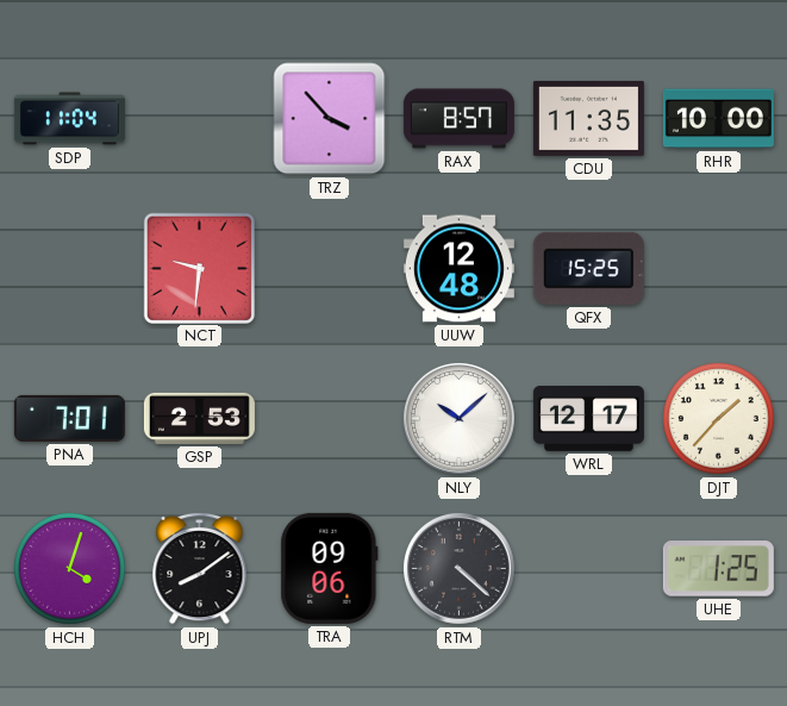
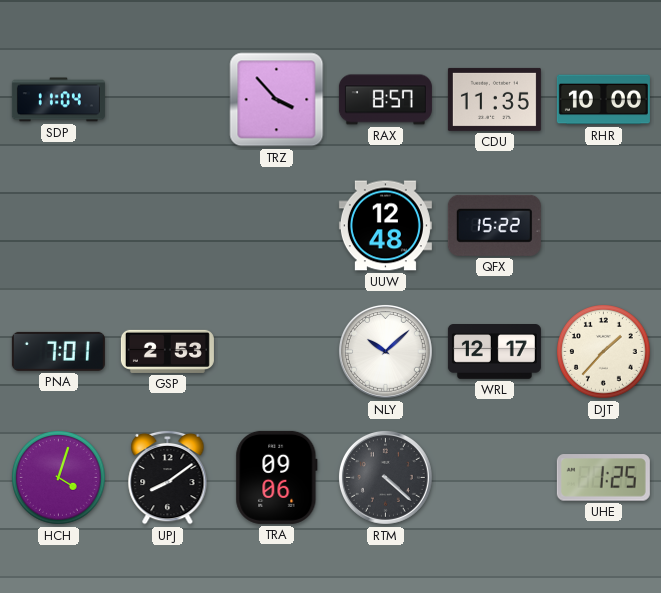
NCT: 9:31 -> none (199, 268)
QFX: 15:25 -> 15:22 (494, 225)
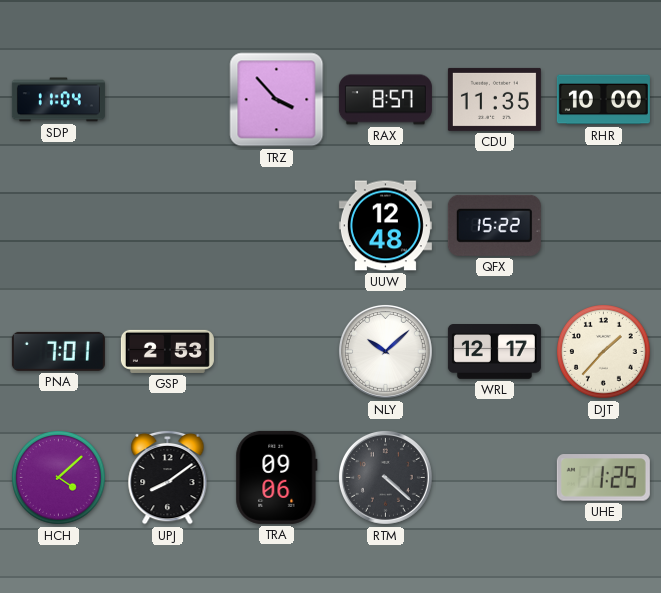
HCH: 4:03 -> 4:08 (59, 478)
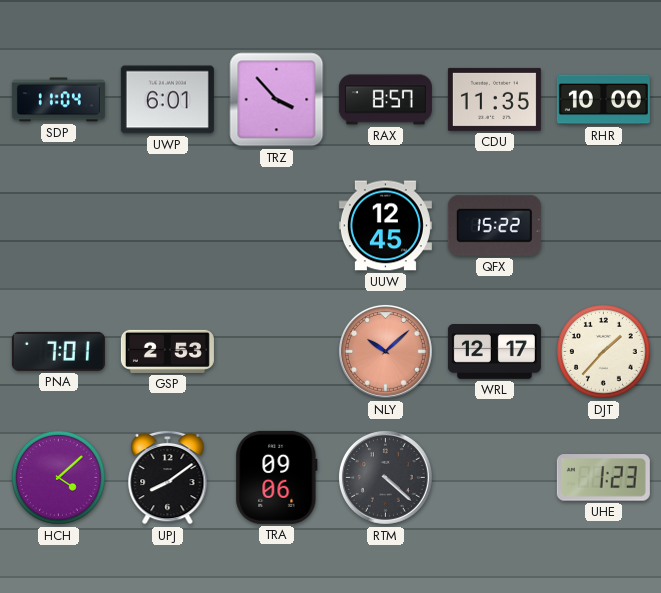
UWP: none -> 6:01 (167, 100)
UUW: 12:48 -> 12:45 (385, 226)
NLY dial: white -> salmon (385, 351)
UHE: 1:25 -> 1:23 (603, 478)
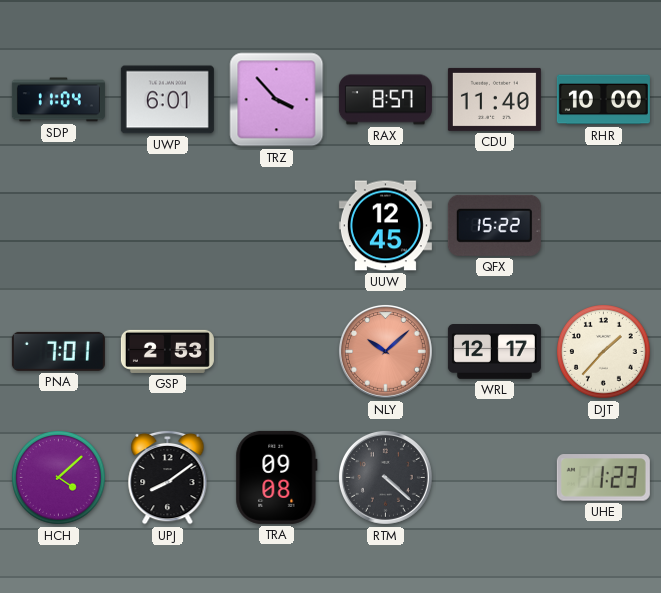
CDU: 11:35 -> 11:40 (494, 99)
TRA: 09:06 -> 09:08 (277, 477)
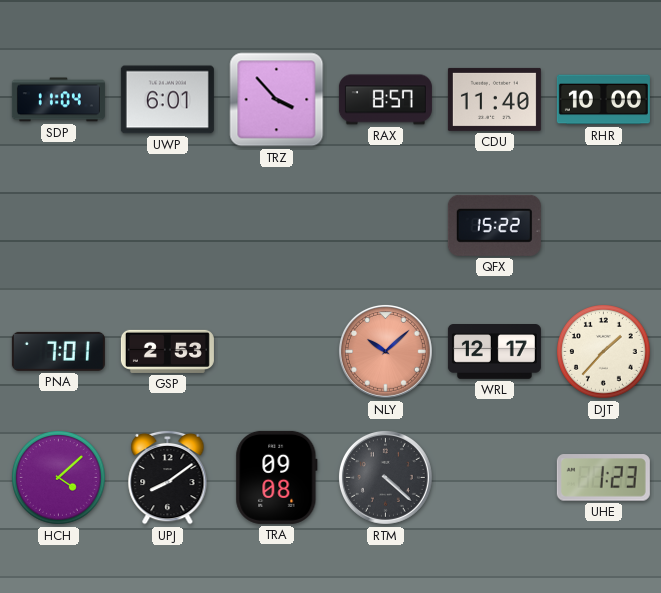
UUW: 12:45 -> none (385, 226)
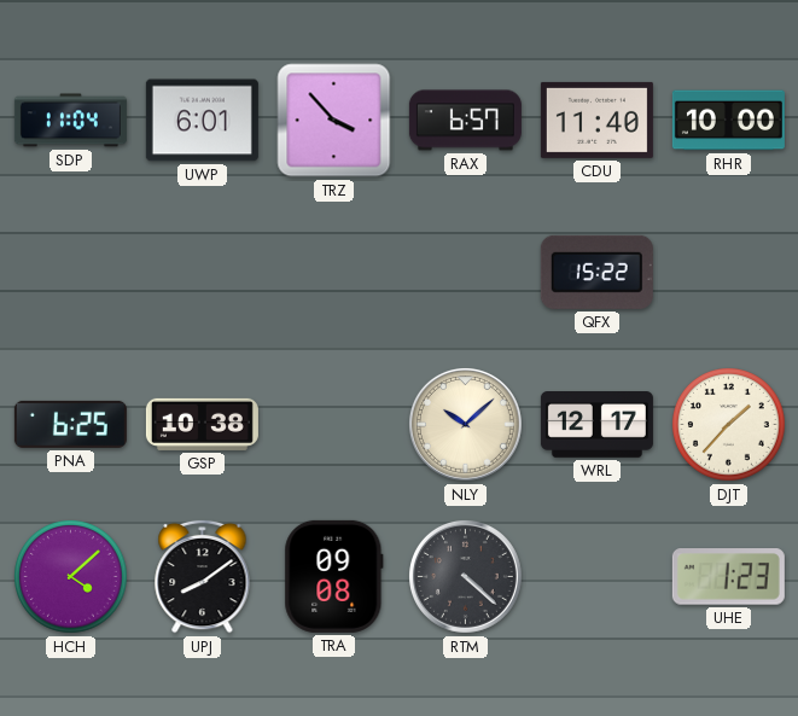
RAX: 8:57 -> 6:57 (465, 121)
PNA: 7:01 -> 6:25 (70, 424)
GSP: 2:53 -> 10:38 (202, 424)
NLY dial: salmon -> cream (465, 424)
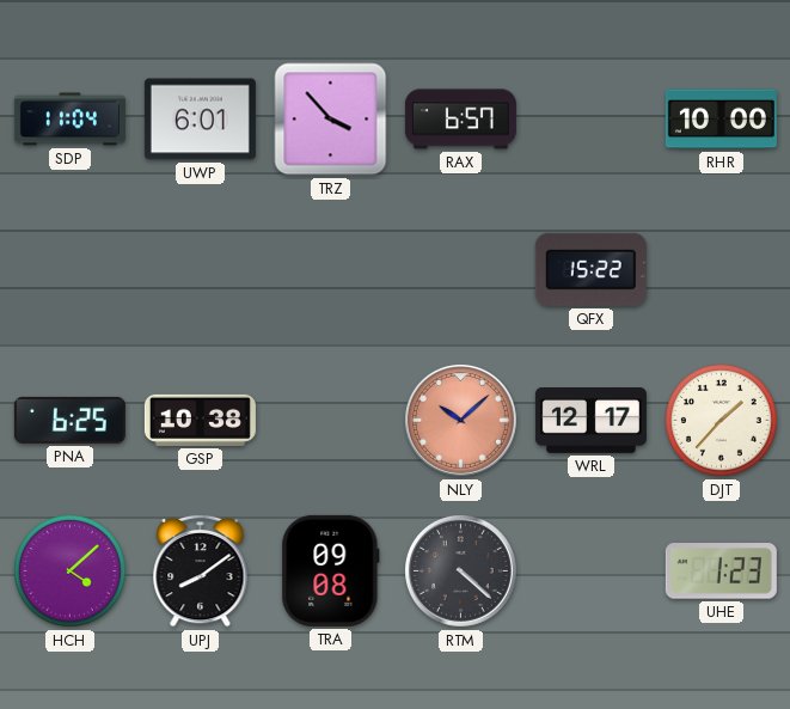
CDU: 11:40 -> none (596, 120)
NLY dial: cream -> salmon (460, 420)
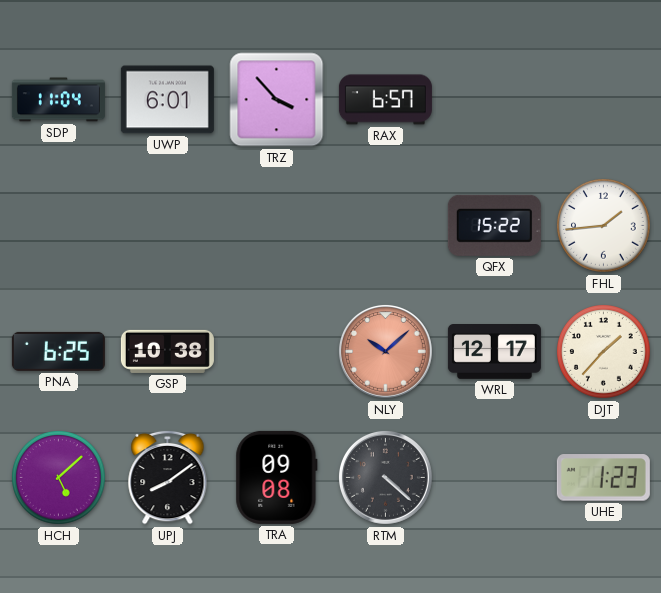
RHR: 10:00 -> none (721, 120)
FHL: none -> 1:44 (604, 226)
HCH: 4:08 -> 5:08 (59, 478)
